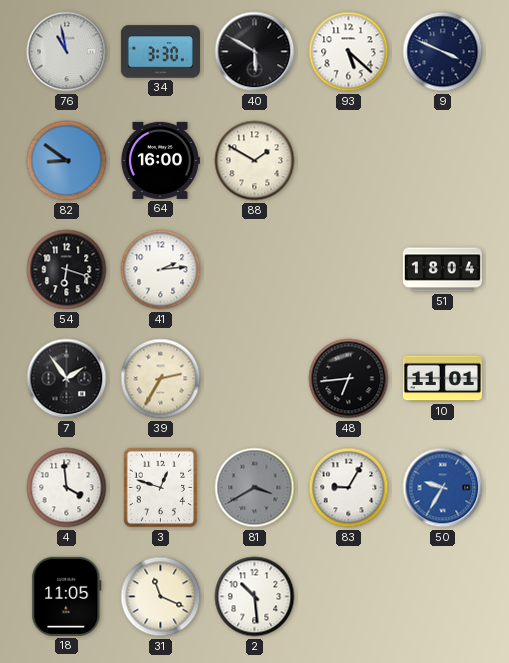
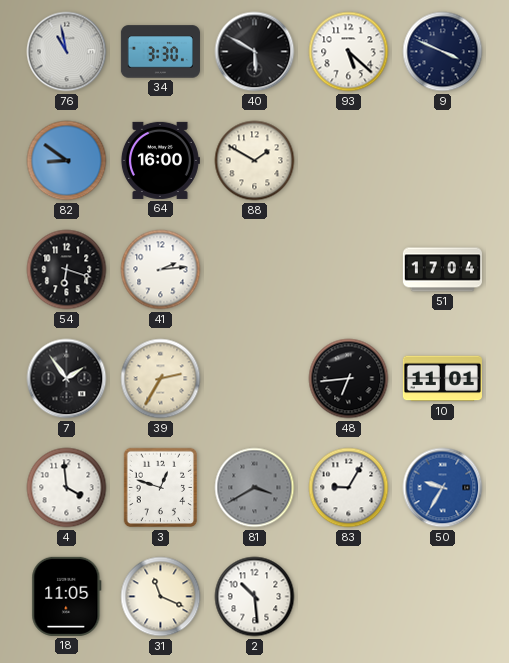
51: 18:04 -> 17:04 (442, 270)
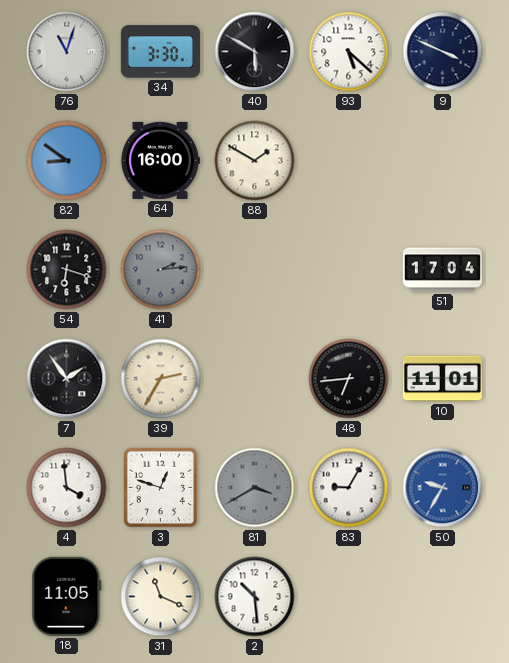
76: 10:58 -> 11:03 (67, 52)
41 dial: white -> grey (161, 270)
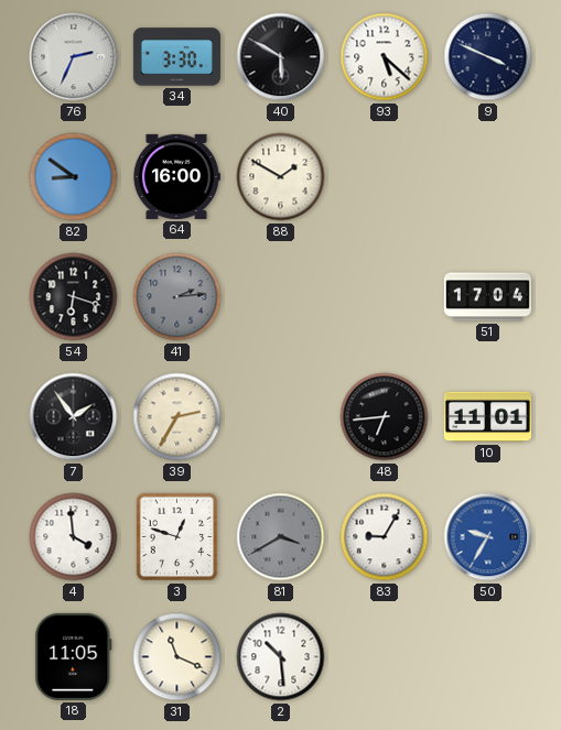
76: 11:03 -> 2:34 (74, 57)
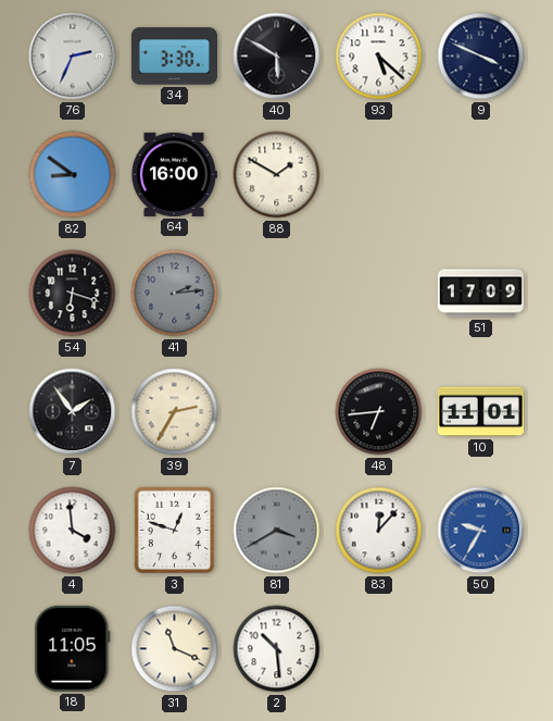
51: 17:04 -> 17:09 (480, 294)
83: 9:05 -> 12:07 (379, 531)
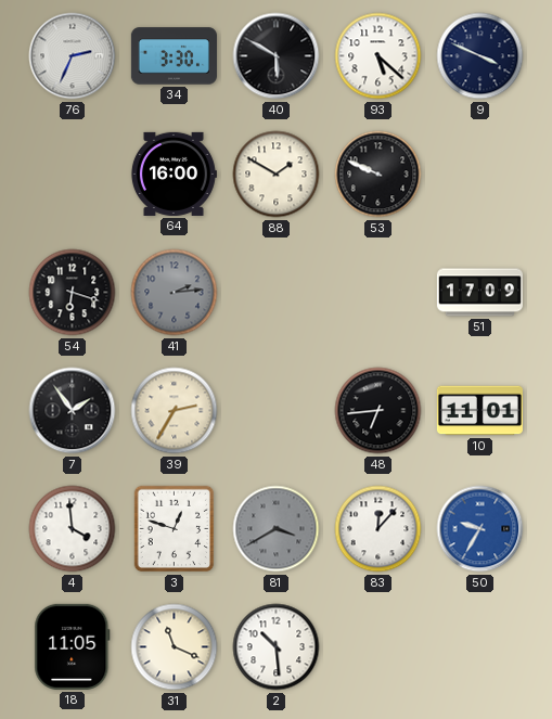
82: 8:51 -> none (73, 175)
53: none -> 9:49 (378, 175)
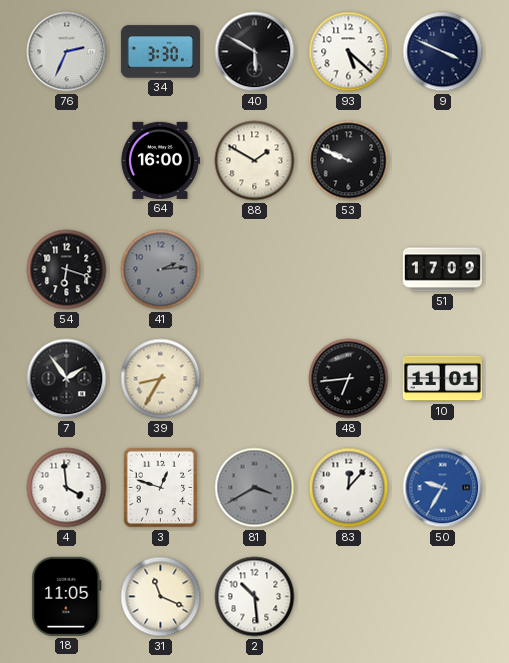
39: 2:35 -> 8:35 (161, 379)
